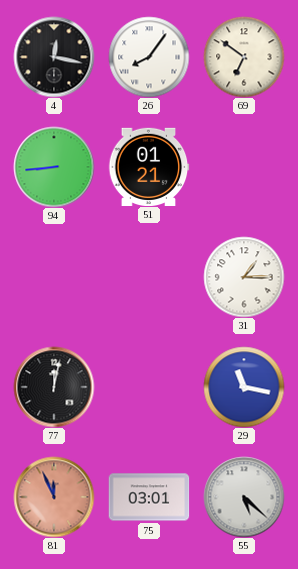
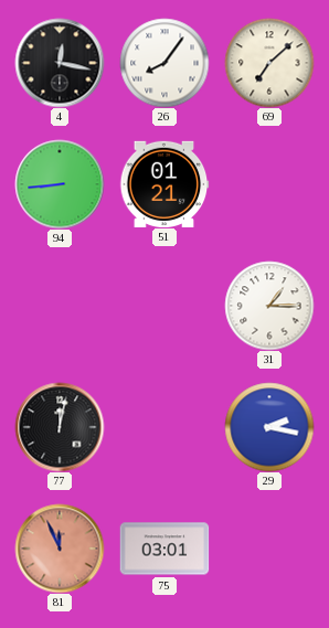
69: 6:51 -> 7:08 (269, 63)
29: 11:17 -> 2:17 (269, 427)
55: 5:22 -> none (244, 497)
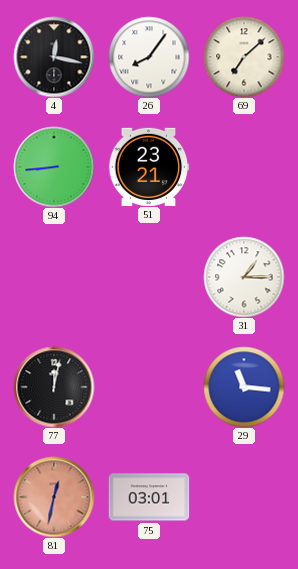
51: 01:21 -> 23:21 (149, 166)
29: 2:17 -> 11:16 (244, 387)
81: 11:56 -> 12:32 (54, 497)
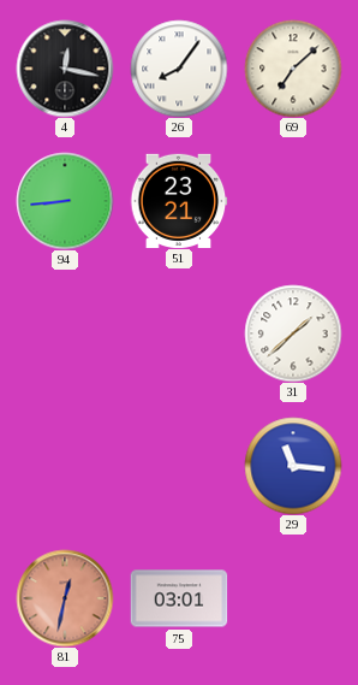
31: 1:15 -> 1:38 (293, 333)
77: 12:02 -> none (54, 387)
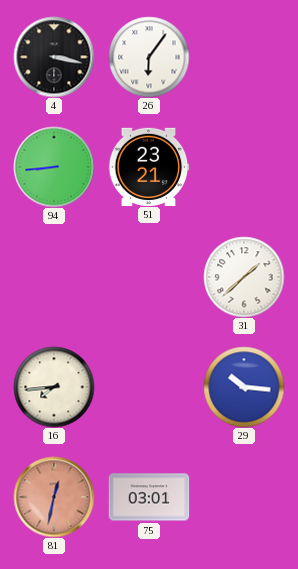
4: 12:17 -> 3:17 (54, 57)
26: 8:06 -> 6:06 (149, 57)
69: 7:08 -> none (293, 69)
16: none -> 7:44 (54, 387)
29: 11:16 -> 10:16 (244, 387)
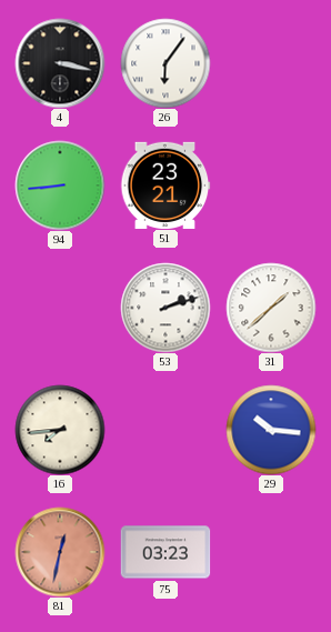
53: none -> 2:12 (165, 308)
75: 03:01 -> 03:23 (165, 552)
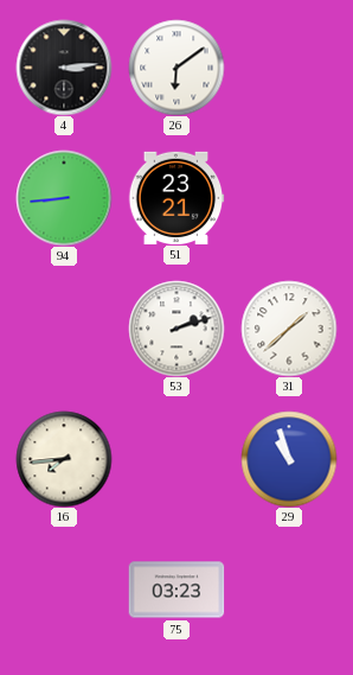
4: 3:17 -> 3:14 (64, 68)
26: 6:06 -> 6:09 (176, 68)
29: 10:16 -> 10:57 (289, 459)
81: 12:32 -> none (60, 552)
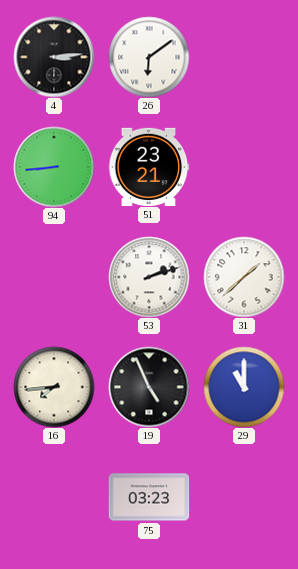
19: none -> 4:56 (149, 387)
29: 10:57 -> 11:00 (244, 387)
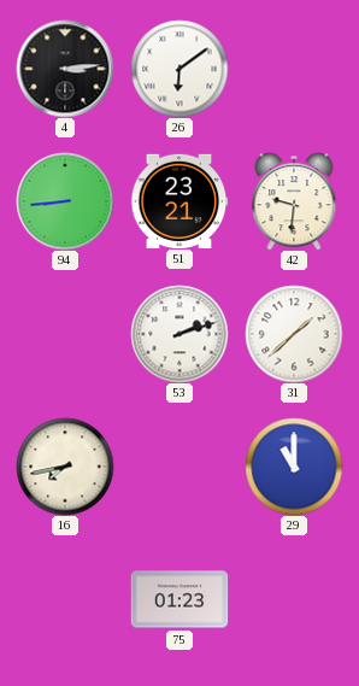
42: none -> 9:31 (294, 201)
16: 7:44 -> 7:43 (65, 467)
19: 4:56 -> none (149, 387)
75: 03:23 -> 01:23 (179, 599)
